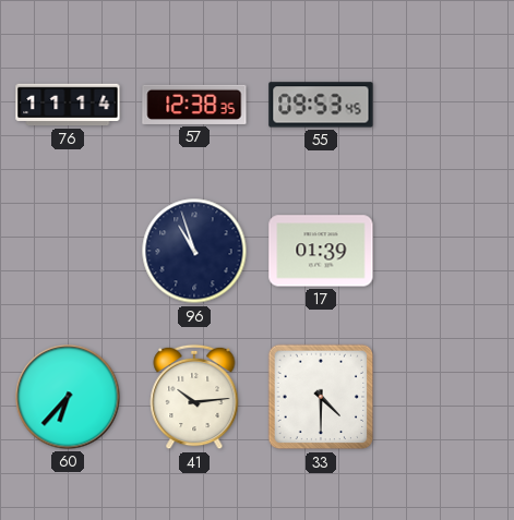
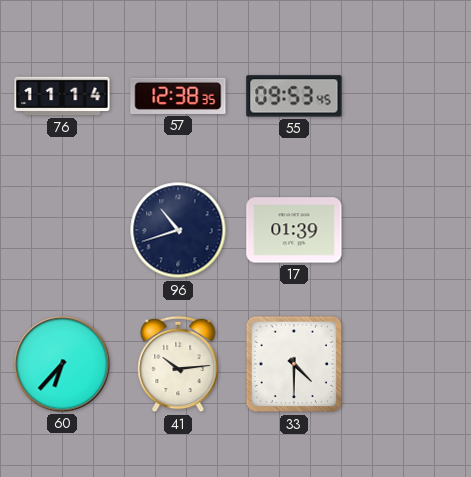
96: 10:57 -> 10:42 (178, 230)
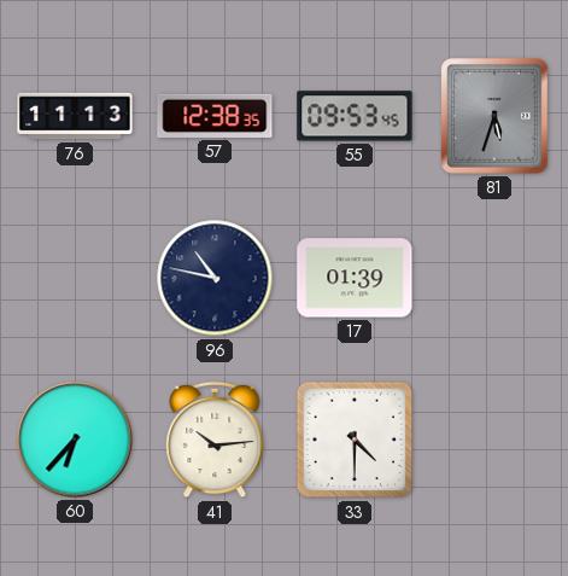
76: 11:14 -> 11:13 (75, 116)
81: none -> 5:33 (494, 116)
96: 10:42 -> 10:47 (215, 278)
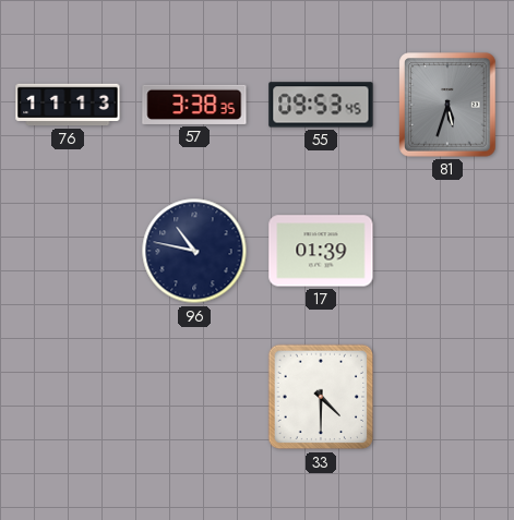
57: 12:38 -> 3:38 (194, 105)
60: 6:37 -> none (75, 440)
41: 10:14 -> none (215, 440)
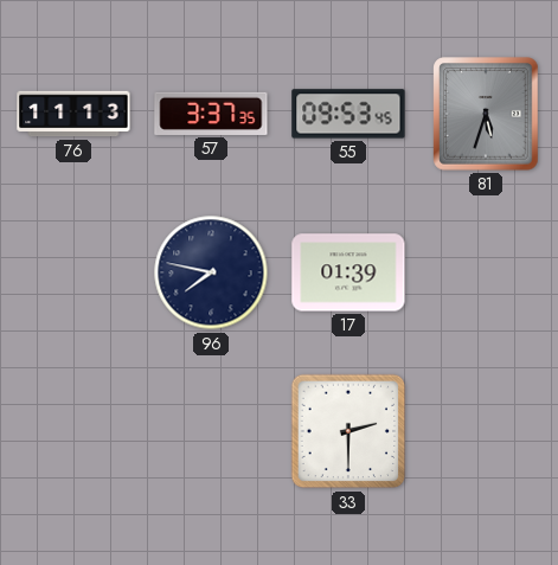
57: 3:38 -> 3:37 (211, 114)
96: 10:47 -> 7:47 (211, 272)
33: 4:30 -> 2:30 (348, 431)
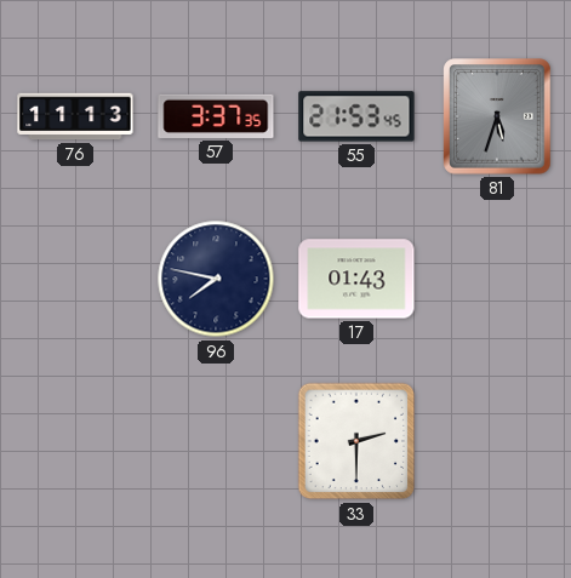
55: 09:53 -> 21:53 (356, 116)
17: 01:39 -> 01:43 (356, 279)
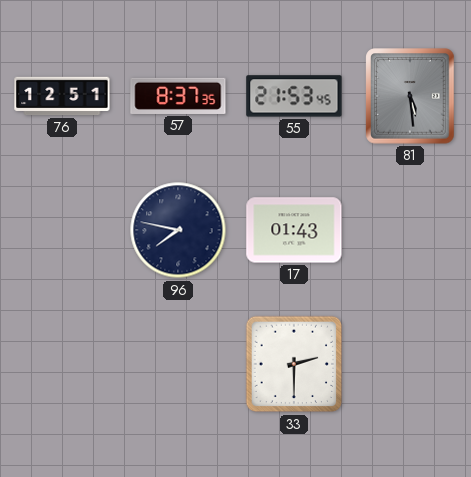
76: 11:13 -> 12:51 (62, 96)
57: 3:37 -> 8:37 (178, 96)
81: 5:33 -> 5:29 (410, 96)
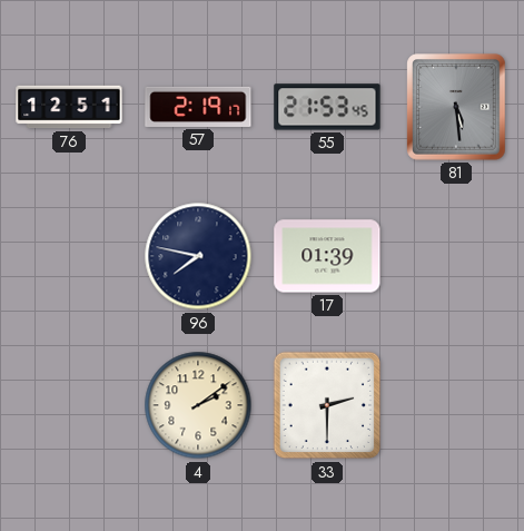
57: 8:37 -> 2:19 (198, 107)
17: 01:43 -> 01:39 (327, 256)
4: none -> 2:09 (198, 405)
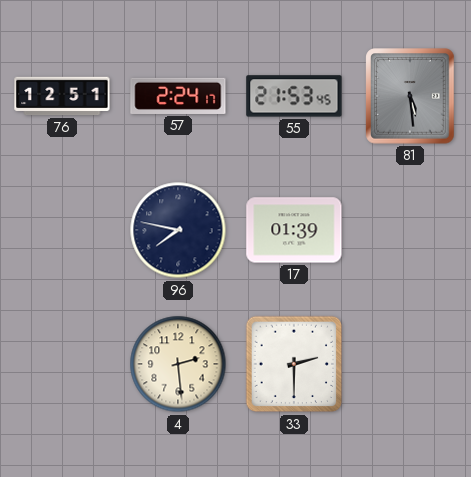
57: 2:19 -> 2:24 (178, 96)
4: 2:09 -> 2:29 (178, 364)
